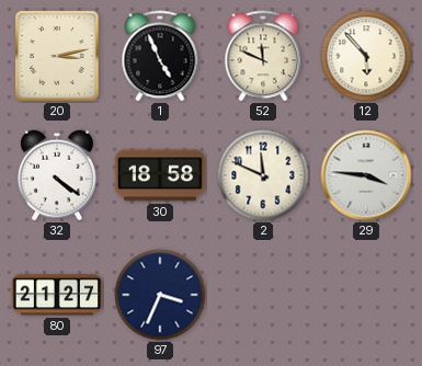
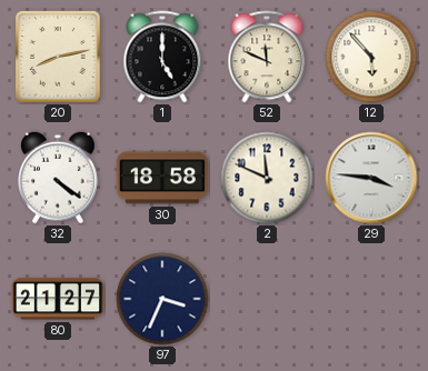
20: 3:13 -> 8:13 (58, 57)
1: 4:56 -> 5:00 (162, 57)
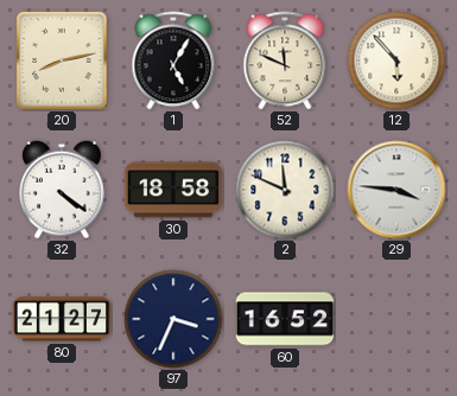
1: 5:00 -> 5:05 (173, 60)
60: none -> 16:52 (285, 319)
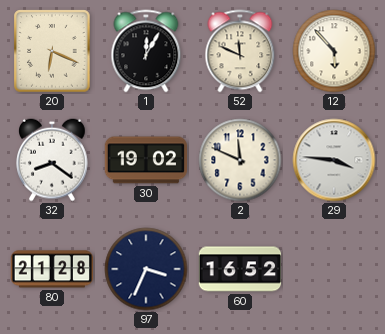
20: 8:13 -> 6:19 (52, 51)
1: 5:05 -> 12:05 (146, 51)
32: 4:21 -> 8:21 (53, 160)
30: 18:58 -> 19:02 (145, 160)
80: 21:27 -> 21:28 (52, 269)
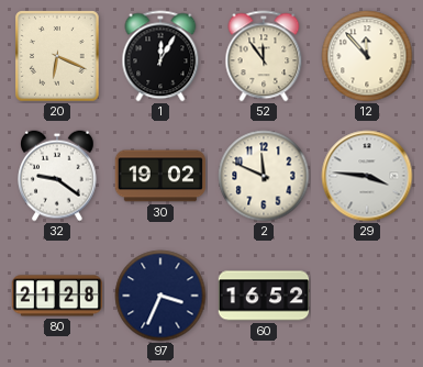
52: 11:49 -> 11:54 (264, 56)
12: 5:53 -> 11:53 (367, 56)
32: 8:21 -> 9:21 (58, 176)
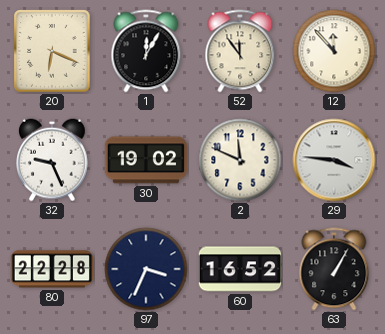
32: 9:21 -> 9:26 (53, 160)
80: 21:28 -> 22:28 (52, 269)
63: none -> 1:05 (334, 269)
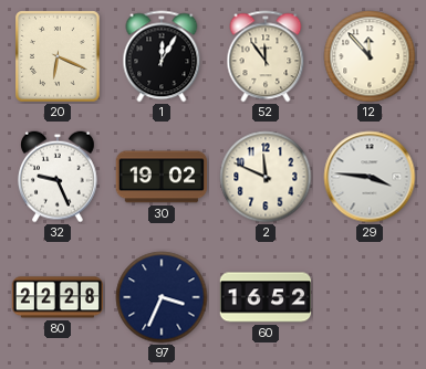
63: 1:05 -> none (334, 269)
